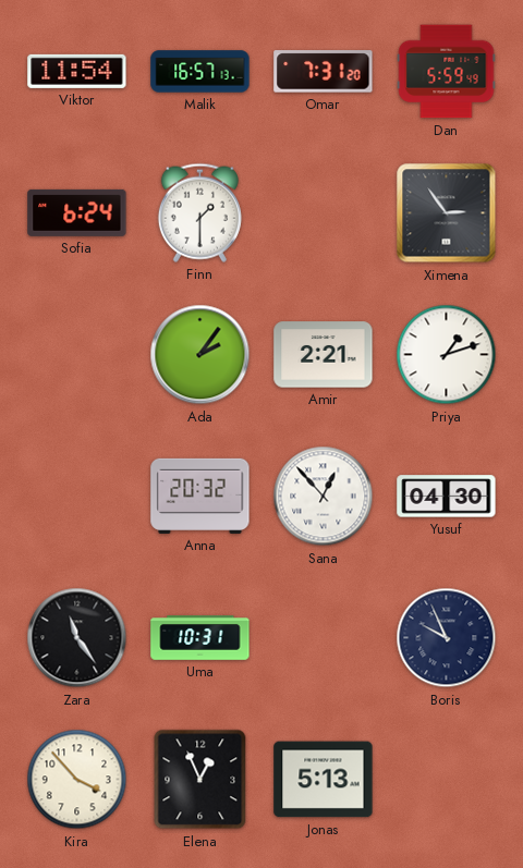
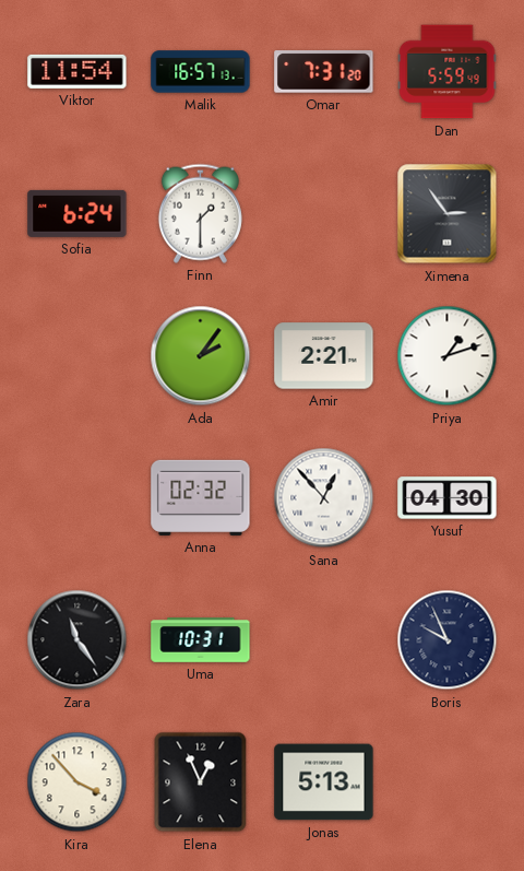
Anna: 20:32 -> 02:32 (201, 497)
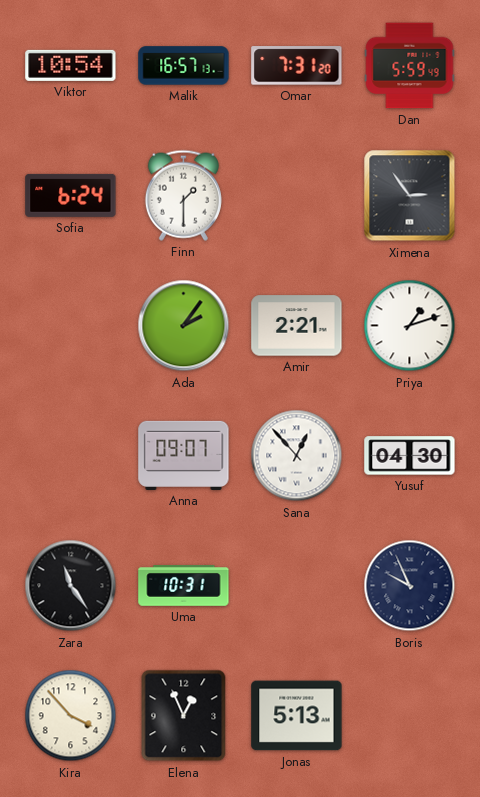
Viktor: 11:54 -> 10:54 (71, 65)
Anna: 02:32 -> 09:07 (184, 455)
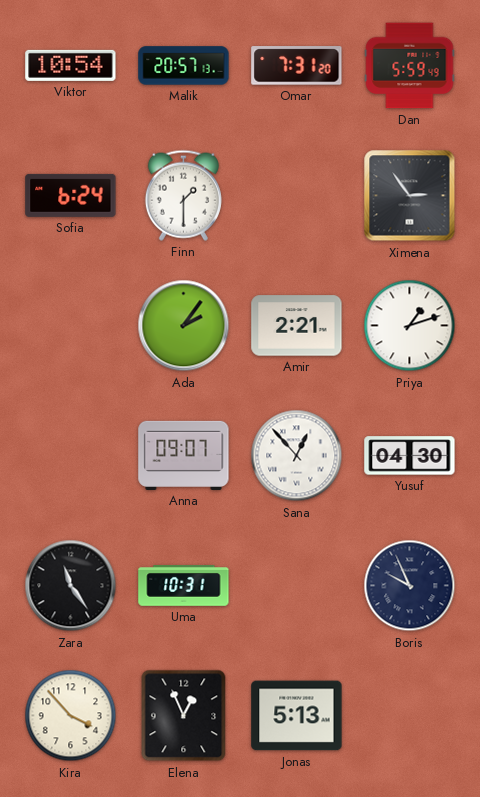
Malik: 16:57 -> 20:57 (184, 66)
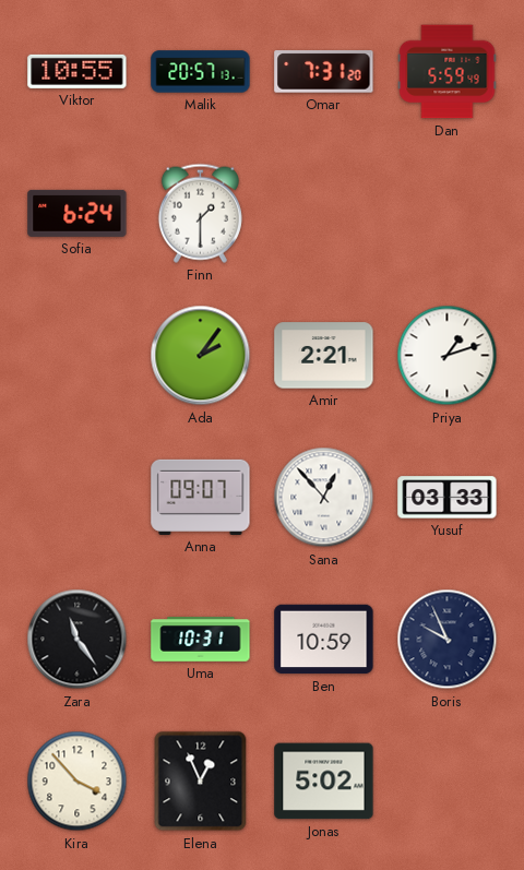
Viktor: 10:54 -> 10:55 (78, 71)
Ximena: 2:54 -> none (410, 196)
Yusuf: 04:30 -> 03:33 (448, 498)
Ben: none -> 10:59 (324, 640)
Jonas: 5:13 -> 5:02 (324, 782)
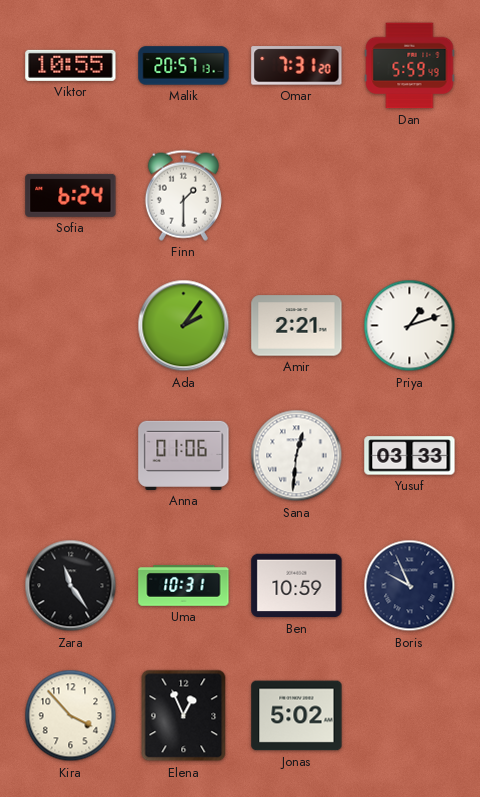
Anna: 09:07 -> 01:06 (184, 455)
Sana: 12:53 -> 12:31 (297, 456)
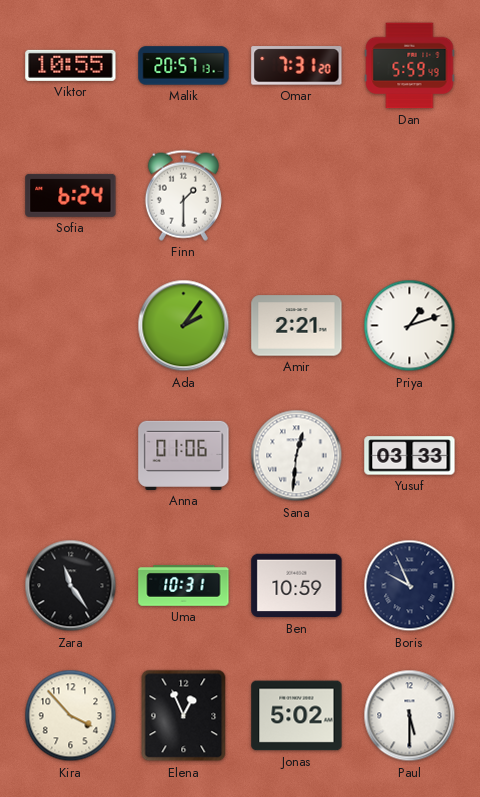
Paul: none -> 5:30 (410, 716)
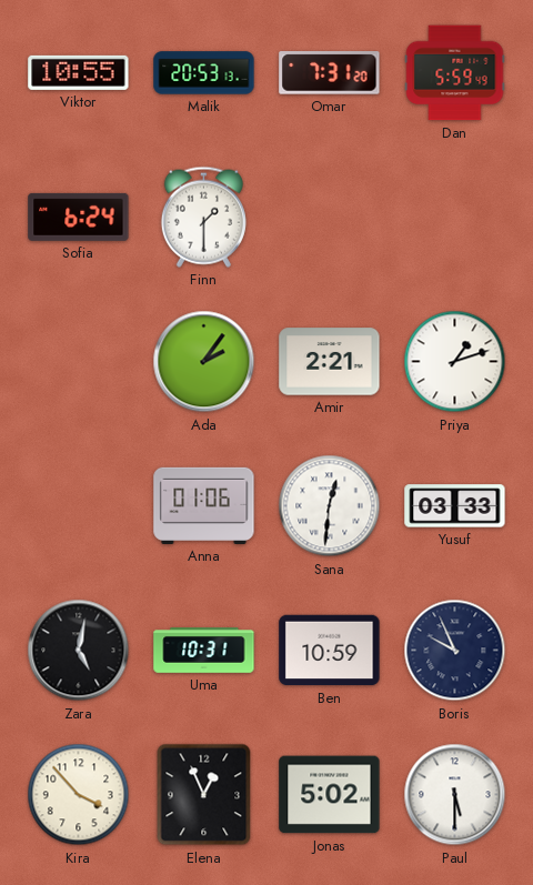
Malik: 20:57 -> 20:53 (204, 73)
Zara: 11:24 -> 5:02 (79, 651)
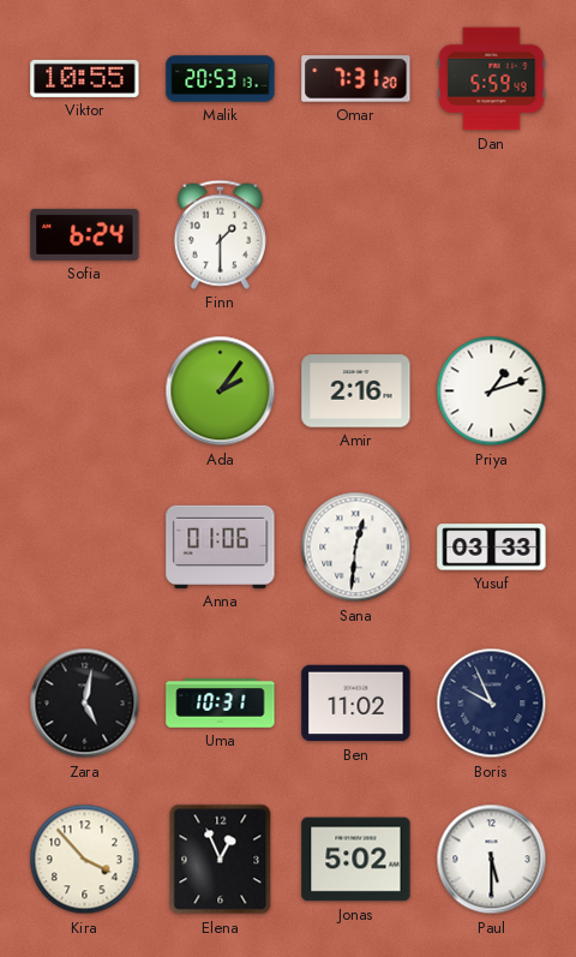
Amir: 2:21 -> 2:16 (356, 391)
Ben: 10:59 -> 11:02 (356, 704)
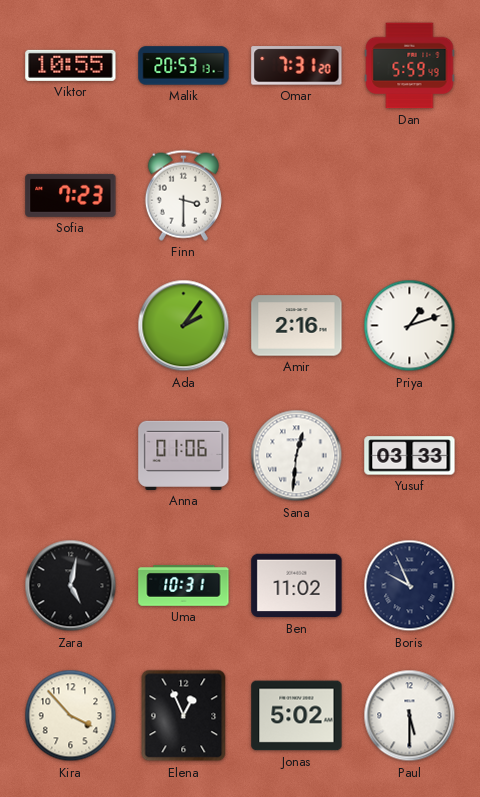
Sofia: 6:24 -> 7:23 (71, 195)
Finn: 1:30 -> 3:30 (183, 195)
